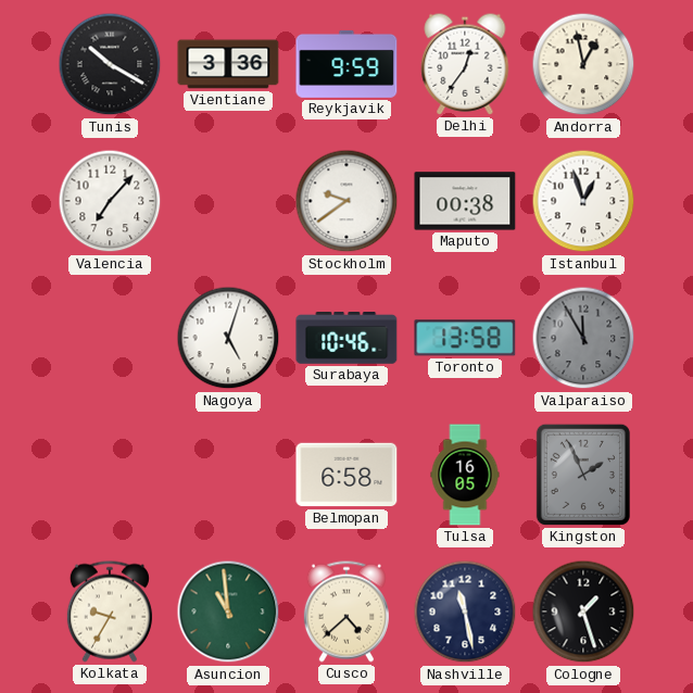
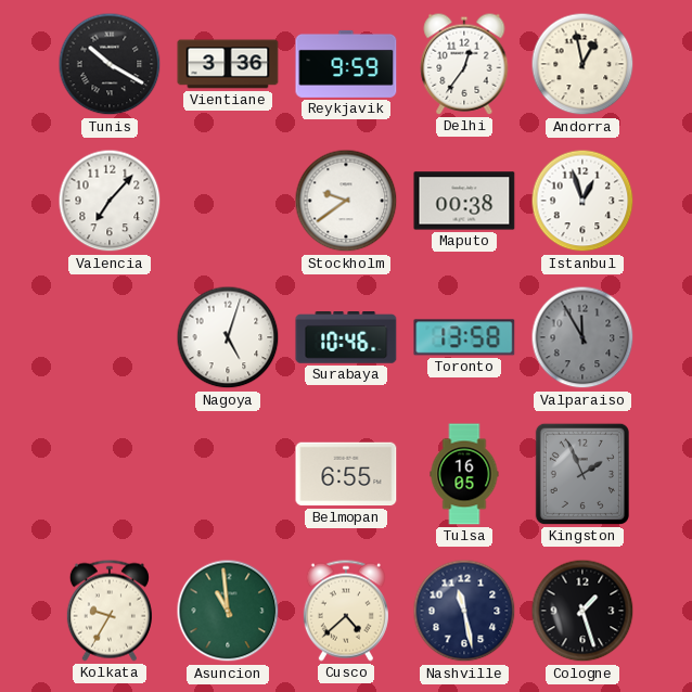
Belmopan: 6:58 -> 6:55 (346, 474)
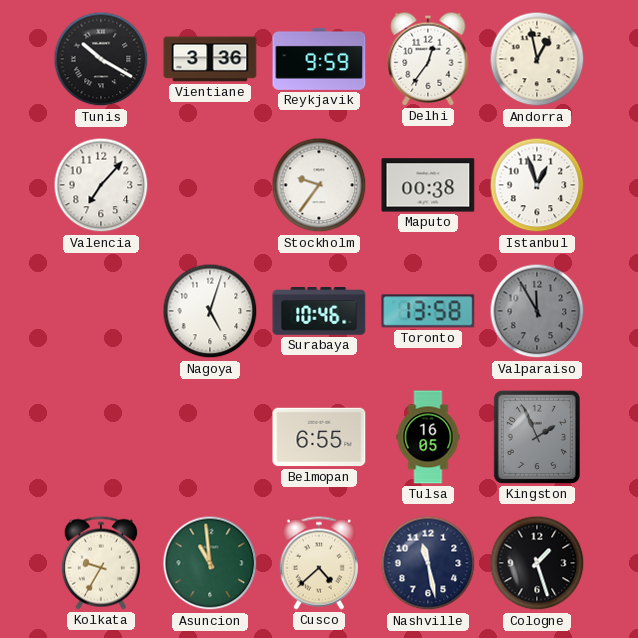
Stockholm: 9:39 -> 9:36 (319, 185)
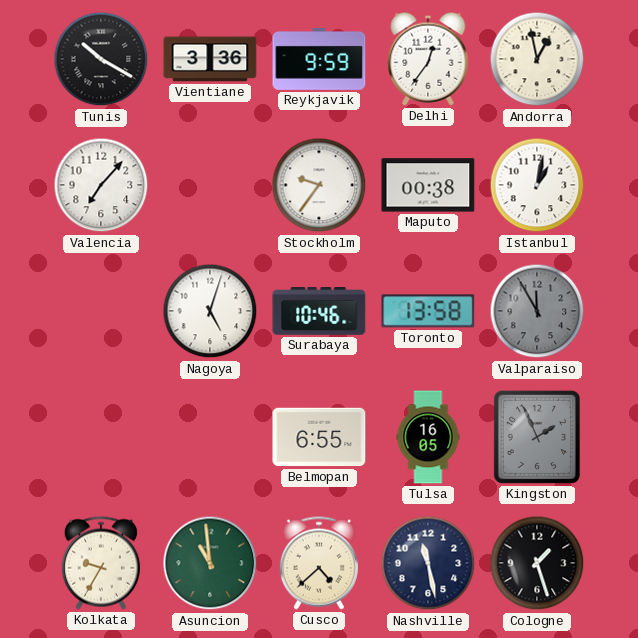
Istanbul: 12:57 -> 1:02 (537, 185)
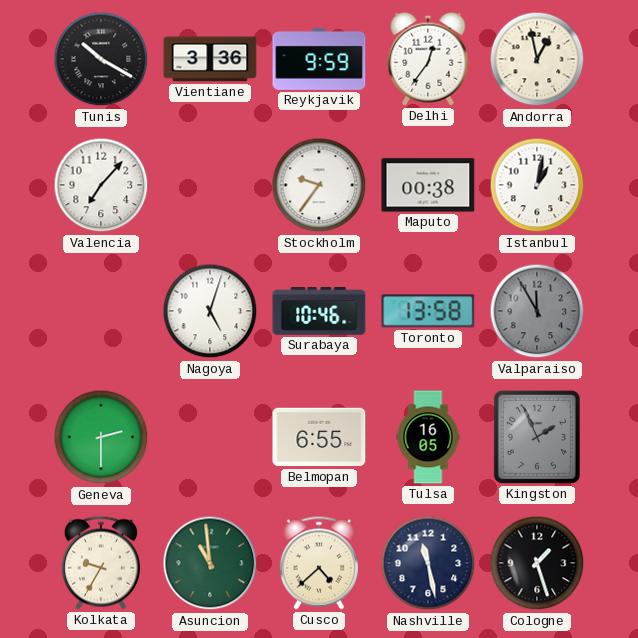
Geneva: none -> 2:30 (101, 437)
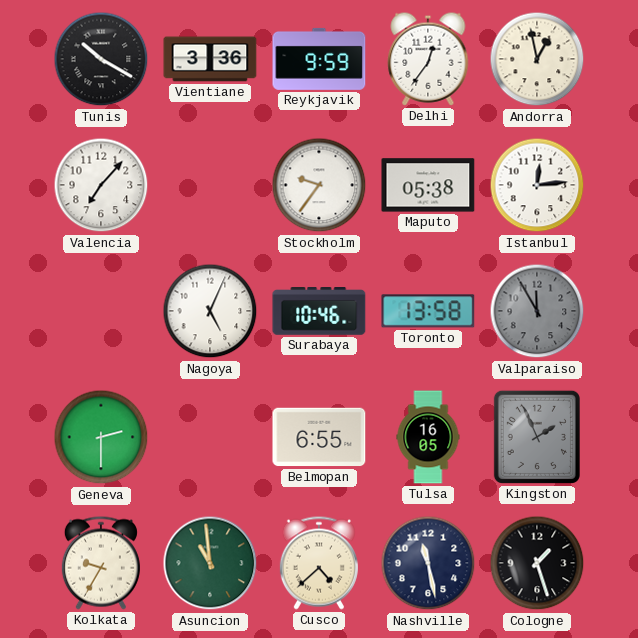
Maputo: 00:38 -> 05:38 (428, 185)
Istanbul: 1:02 -> 12:14 (537, 185)
Nagoya: 5:03 -> 5:04 (210, 311)
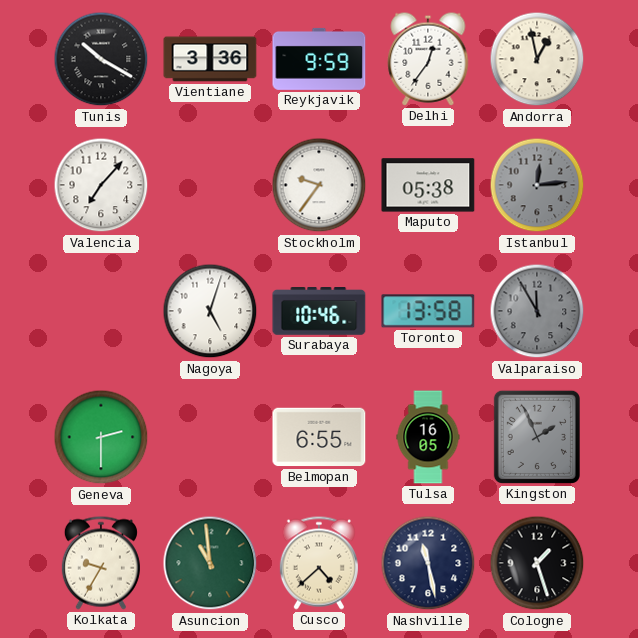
Istanbul dial: white -> grey (537, 185)
Nagoya: 5:04 -> 5:03 (210, 311)
